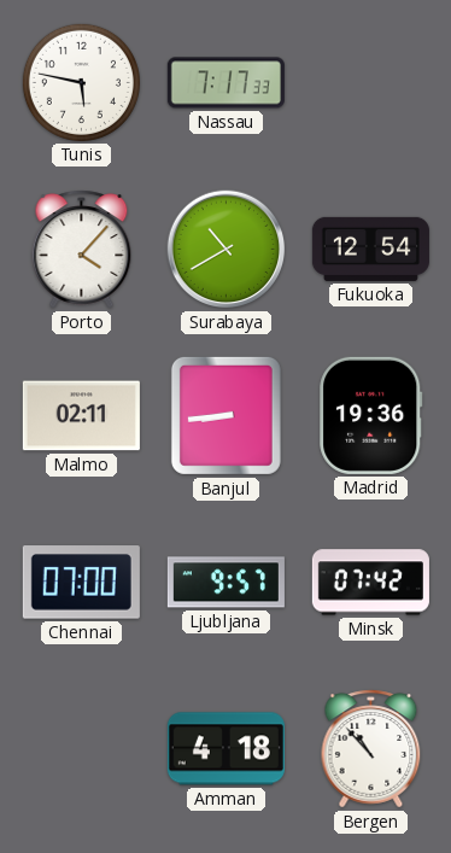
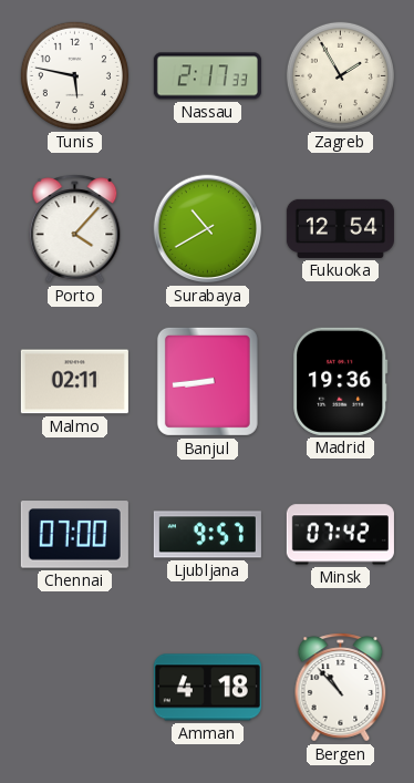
Nassau: 7:17 -> 2:17 (207, 76)
Zagreb: none -> 1:55 (340, 75)
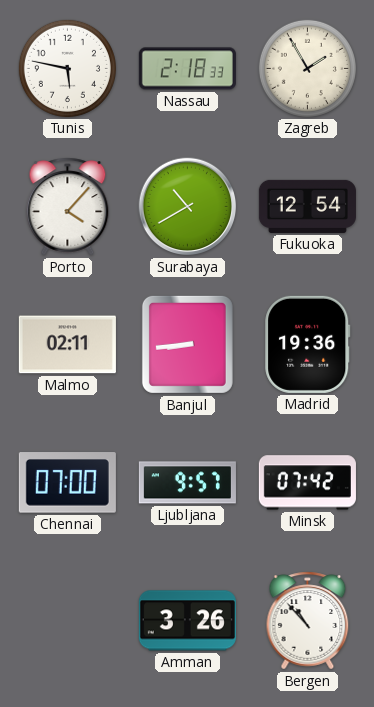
Nassau: 2:17 -> 2:18 (187, 69)
Amman: 4:18 -> 3:26 (187, 621)
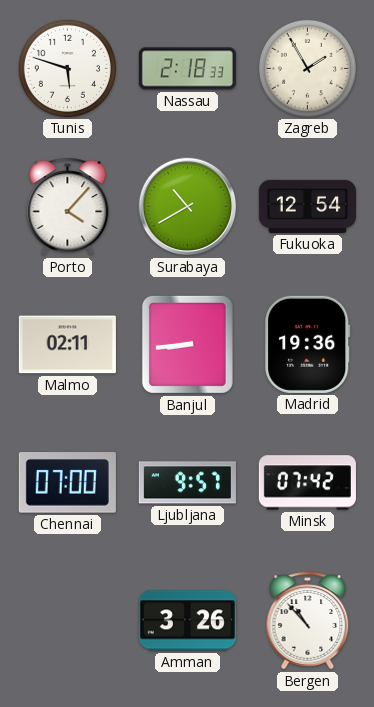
Tunis: 5:47 -> 5:48 (67, 68)
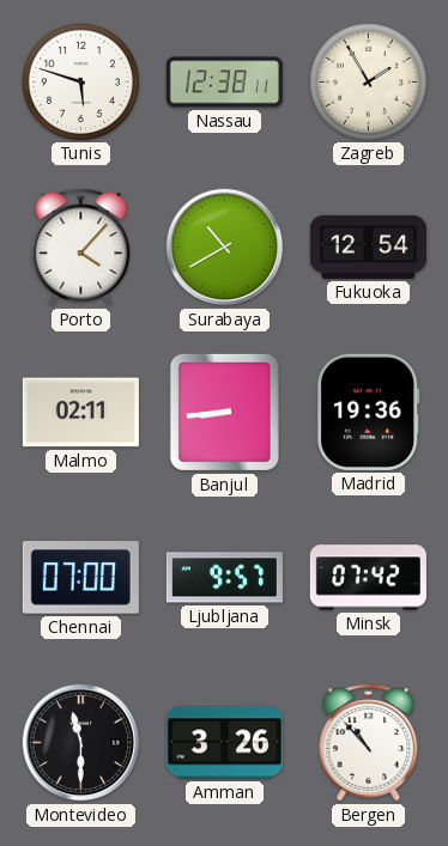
Nassau: 2:18 -> 12:38 (224, 83)
Montevideo: none -> 11:30 (81, 743)
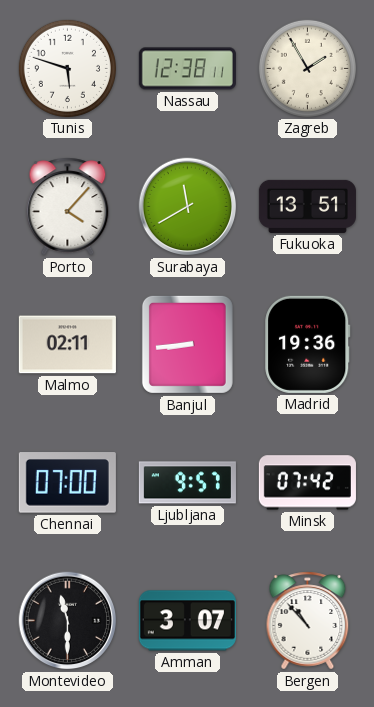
Surabaya: 10:40 -> 11:40 (188, 207)
Fukuoka: 12:54 -> 13:51 (307, 206)
Amman: 3:26 -> 3:07 (187, 621)
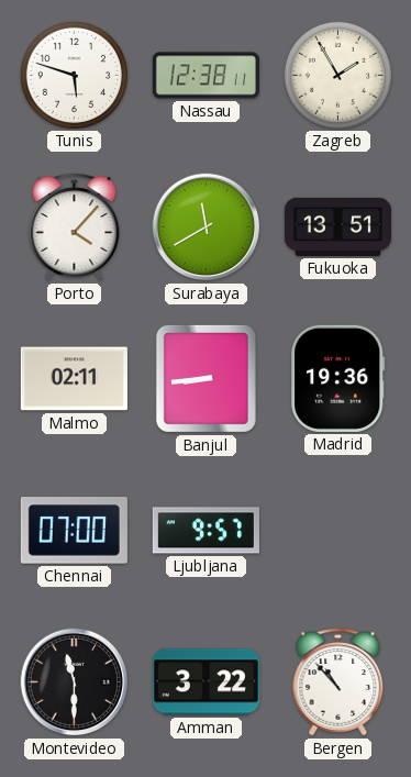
Minsk: 07:42 -> none (307, 483)
Amman: 3:07 -> 3:22 (205, 682)
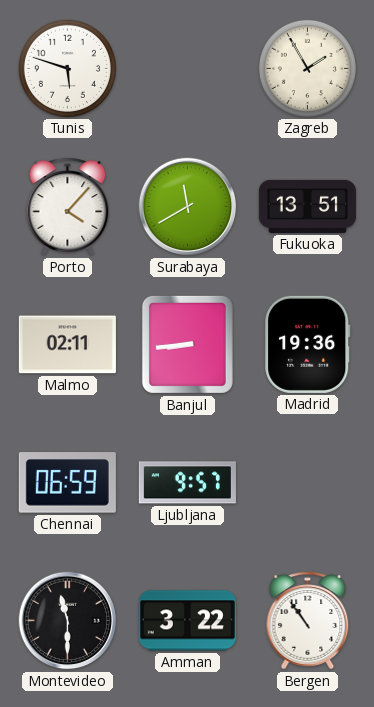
Nassau: 12:38 -> none (205, 76)
Chennai: 07:00 -> 06:59 (67, 483)
Bergen: 10:53 -> 10:54 (308, 621)
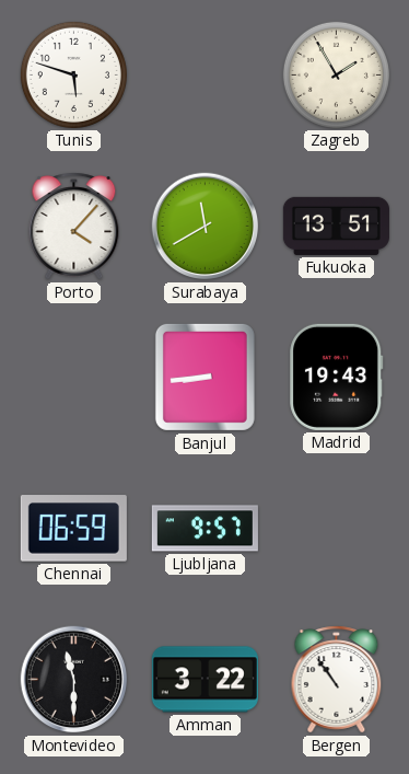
Malmo: 02:11 -> none (67, 345)
Madrid: 19:36 -> 19:43 (337, 377)
